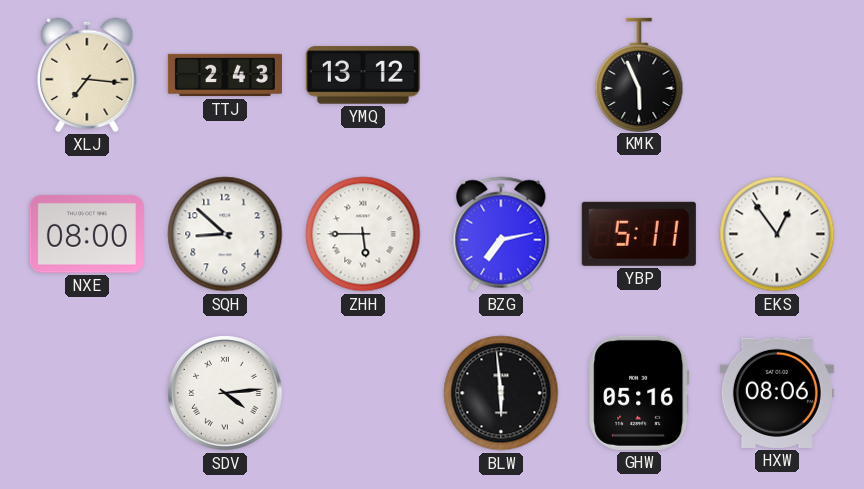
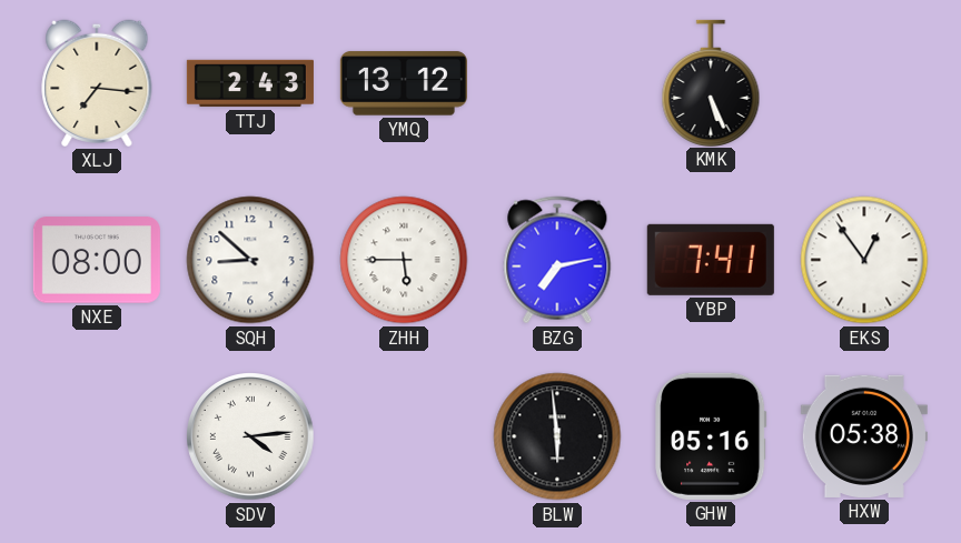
KMK: 5:56 -> 5:26 (711, 82)
YBP: 5:11 -> 7:41 (711, 260)
HXW: 08:06 -> 05:38 (864, 436)
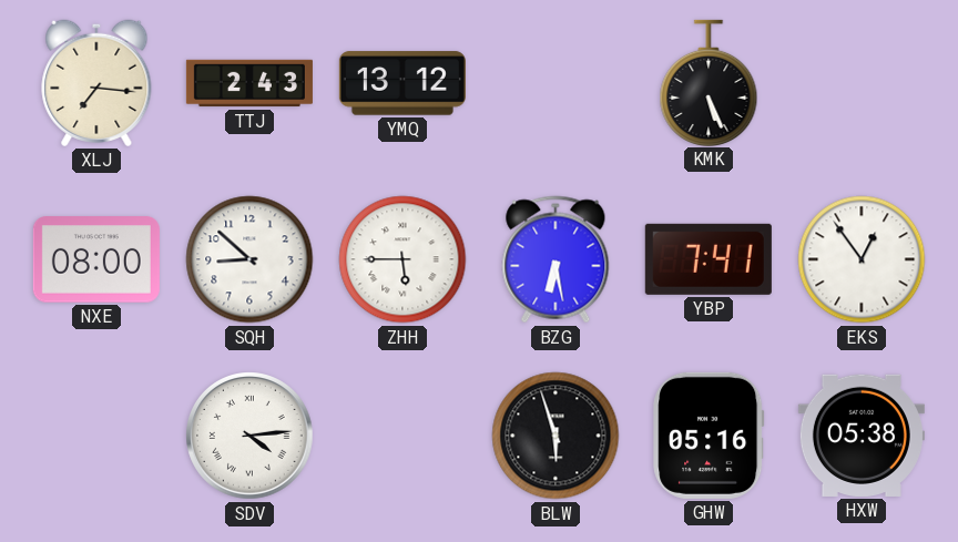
BZG: 7:13 -> 6:28 (556, 259)
BLW: 5:59 -> 5:57 (556, 436)
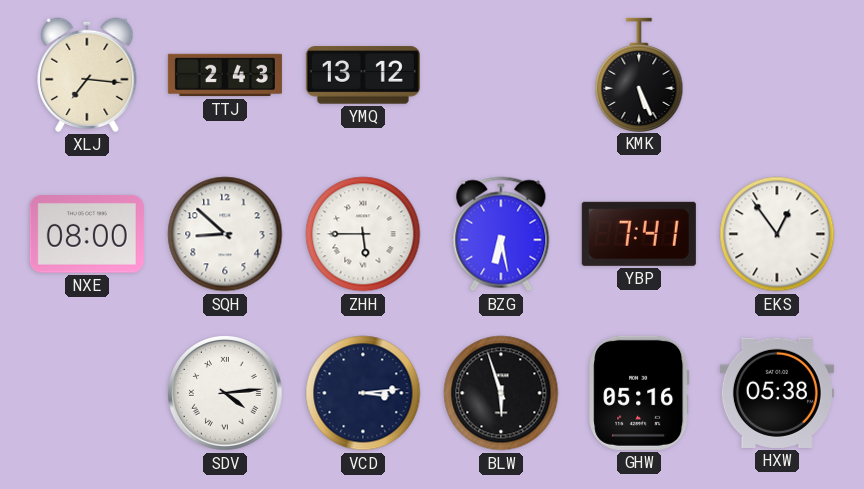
VCD: none -> 3:14 (363, 393)
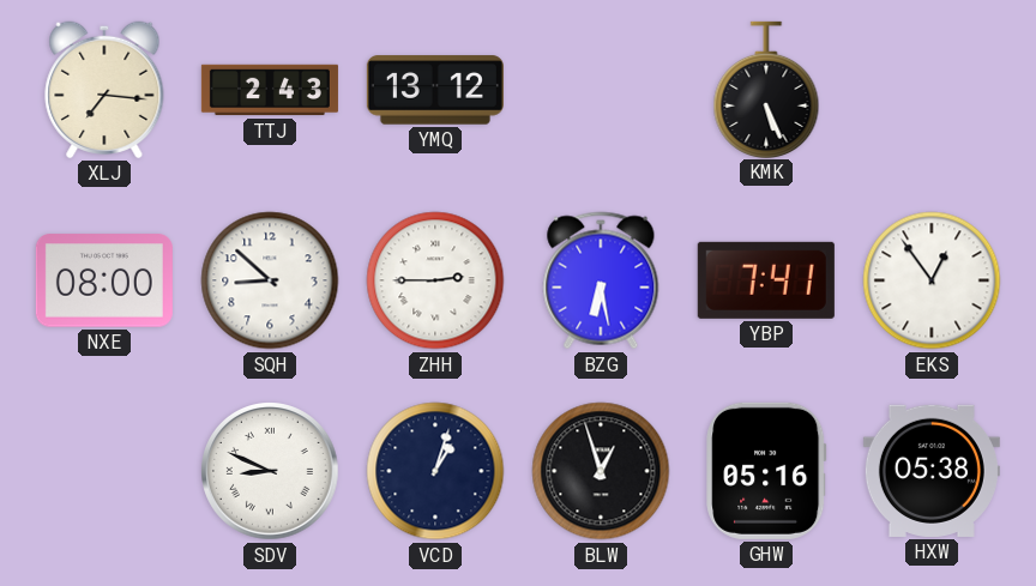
ZHH: 5:45 -> 2:45 (435, 280)
SDV: 4:14 -> 8:49 (271, 472)
VCD: 3:14 -> 1:03 (435, 471)
BLW: 5:57 -> 12:57 (601, 471)
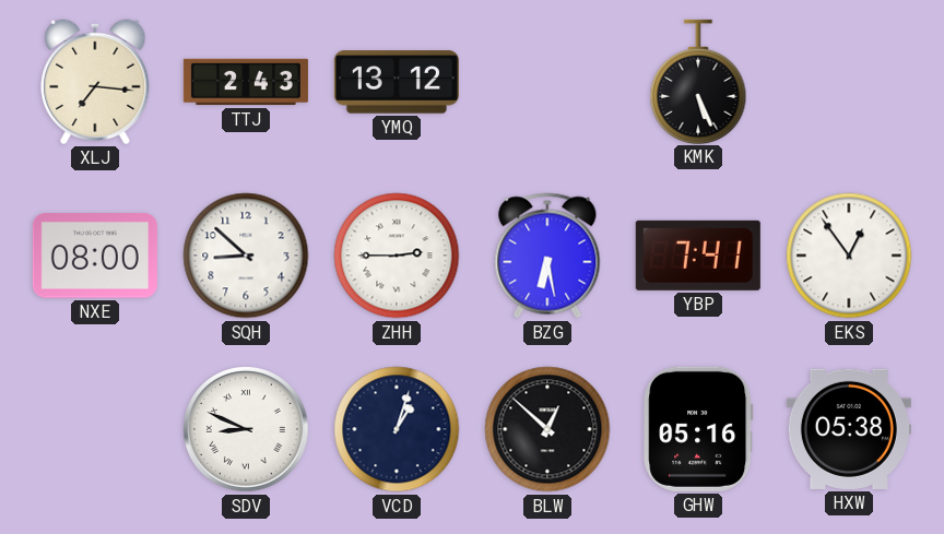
BLW: 12:57 -> 12:52 (547, 429)
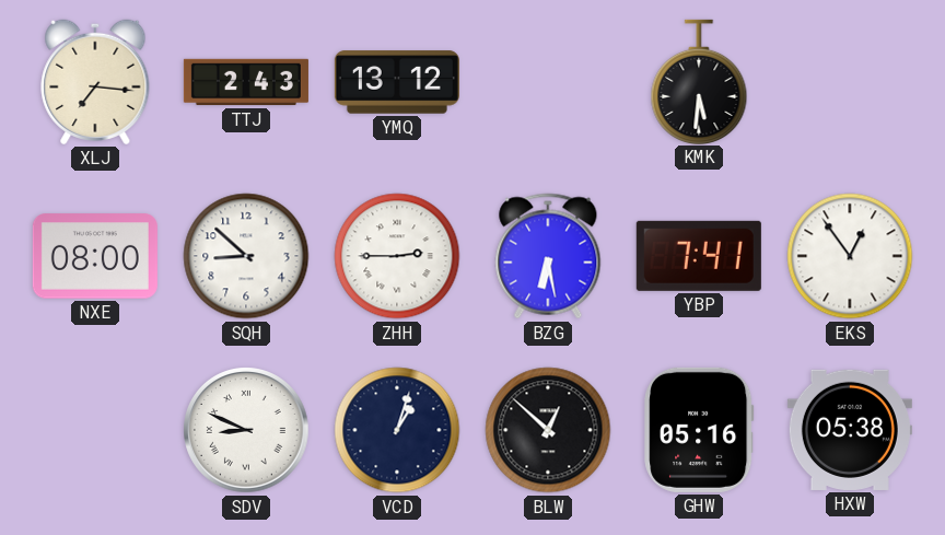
KMK: 5:26 -> 5:31 (699, 81)
